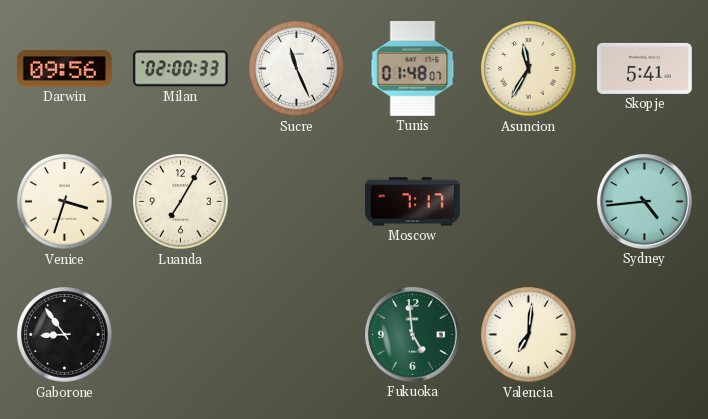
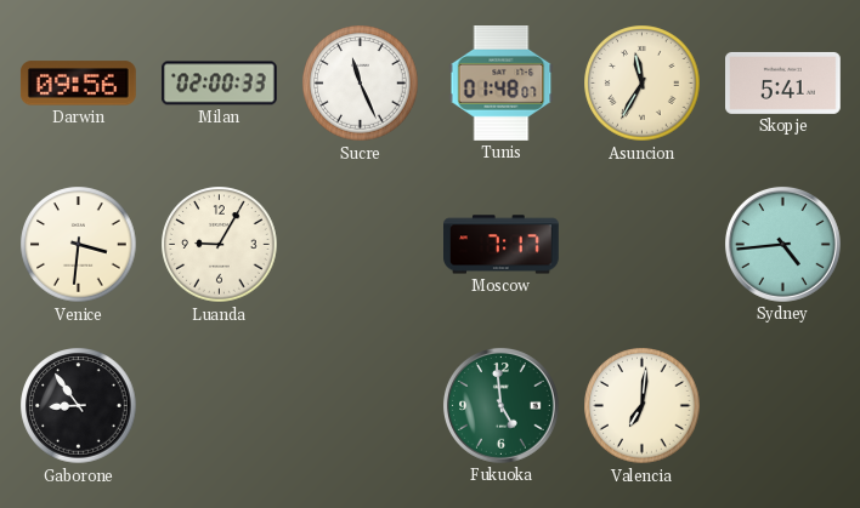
Venice: 3:33 -> 3:31 (79, 245)
Luanda: 7:05 -> 9:05 (220, 245)
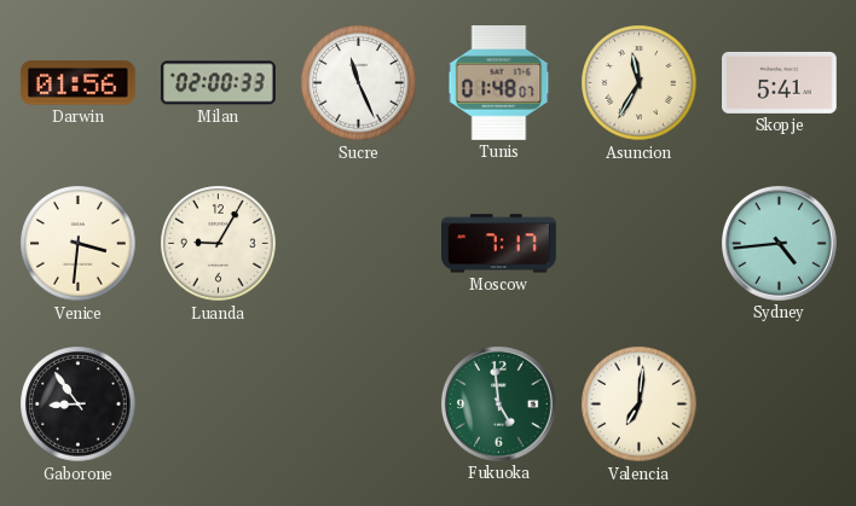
Darwin: 09:56 -> 01:56 (77, 83)
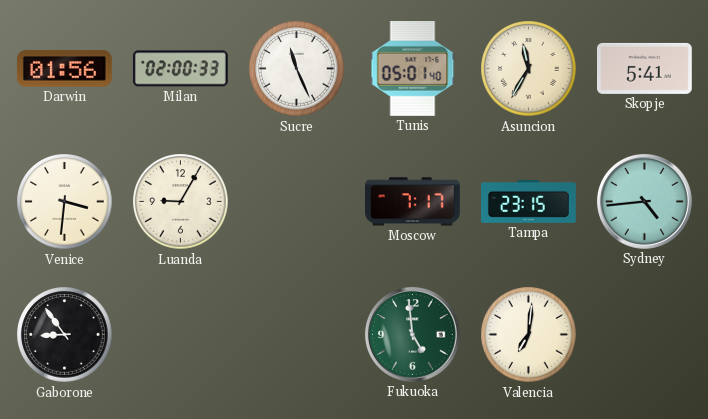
Tunis: 01:48 -> 05:01 (413, 69)
Tampa: none -> 23:15 (529, 201)
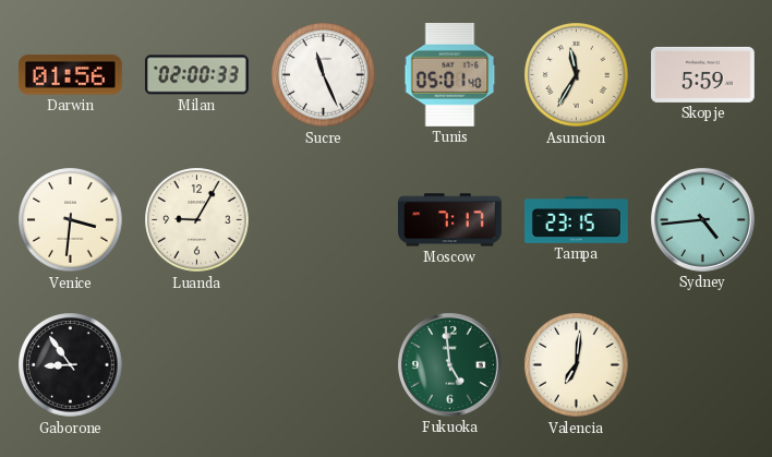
Skopje: 5:41 -> 5:59 (703, 74)
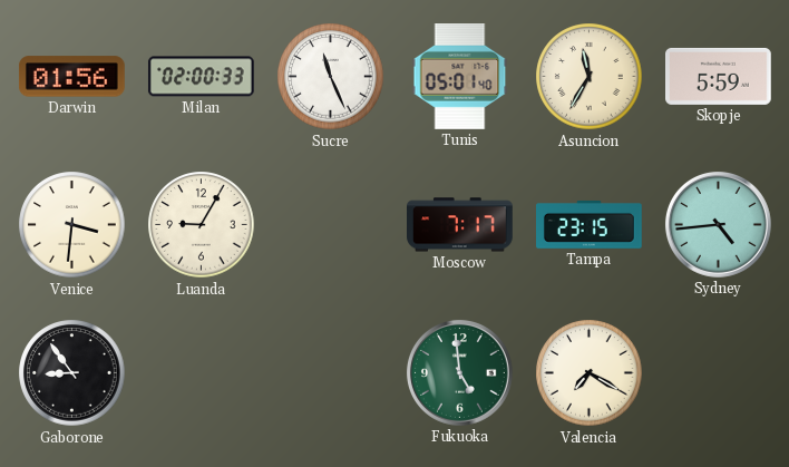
Valencia: 7:01 -> 7:20 (590, 373)
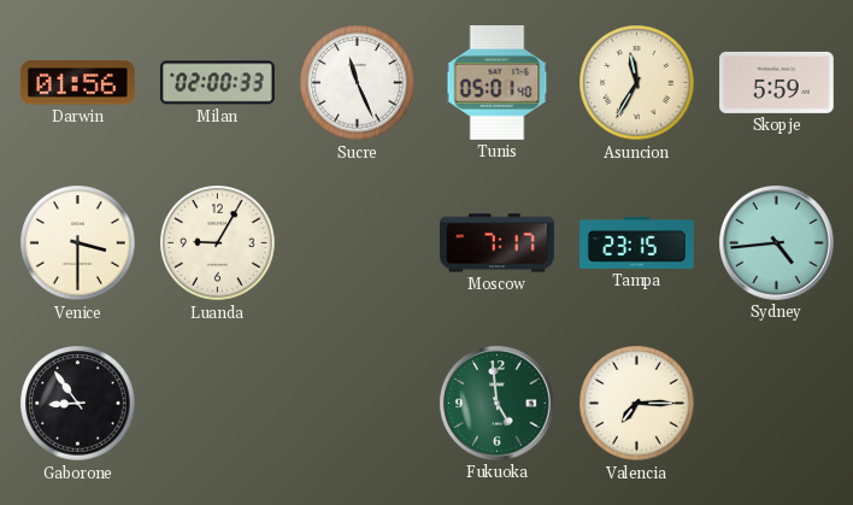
Venice: 3:31 -> 3:30 (78, 243)
Valencia: 7:20 -> 7:15 (637, 404)
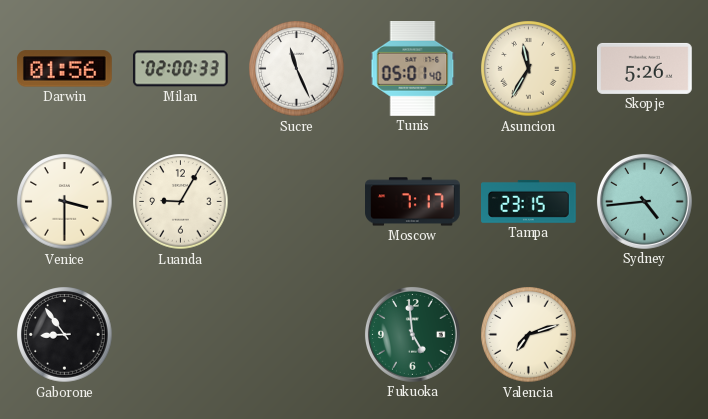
Skopje: 5:59 -> 5:26 (645, 68)
Valencia: 7:15 -> 7:12 (529, 335)
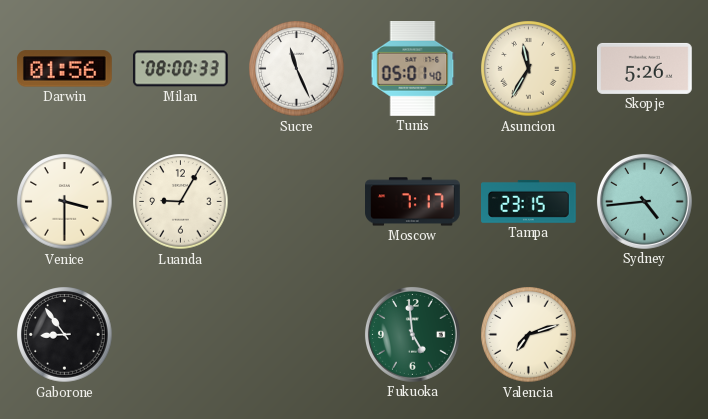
Milan: 02:00 -> 08:00 (181, 69)
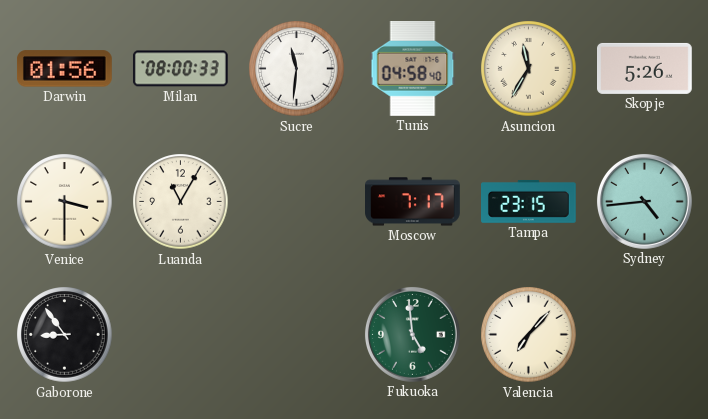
Sucre: 11:26 -> 11:31 (297, 69)
Tunis: 05:01 -> 04:58 (413, 69)
Luanda: 9:05 -> 11:05 (181, 202)
Valencia: 7:12 -> 7:07 (529, 335)
